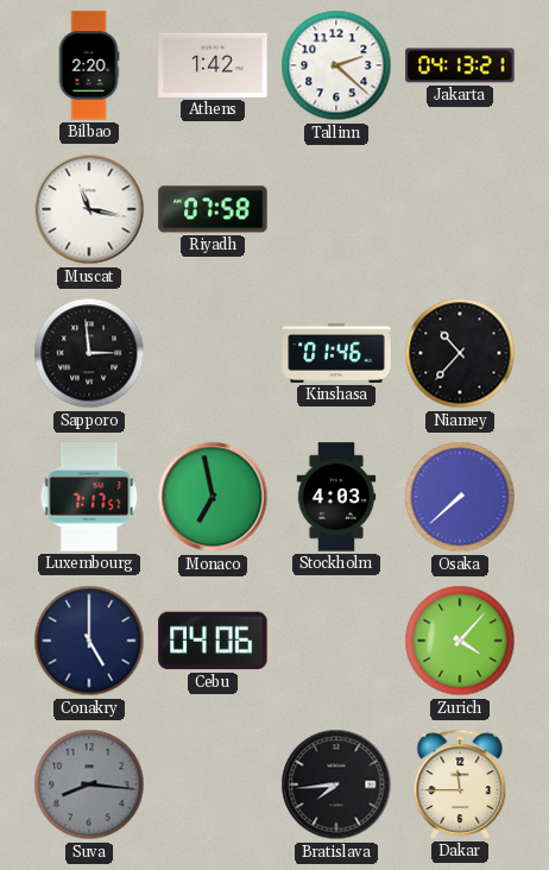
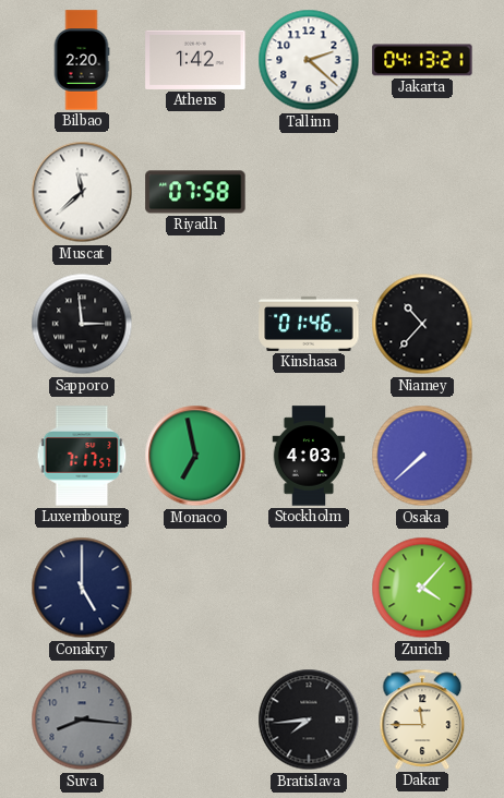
Muscat: 11:17 -> 11:38 (82, 192)
Cebu: 04:06 -> none (213, 641)
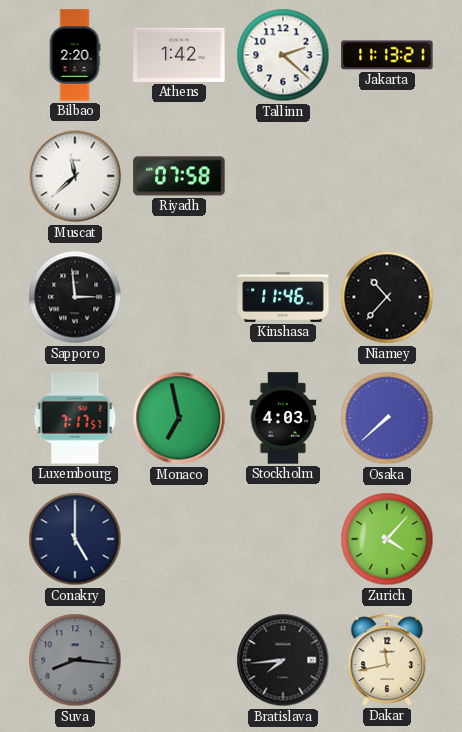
Jakarta: 04:13 -> 11:13 (387, 55)
Kinshasa: 01:46 -> 11:46 (283, 297)
Dakar: 11:45 -> 11:43 (387, 660)
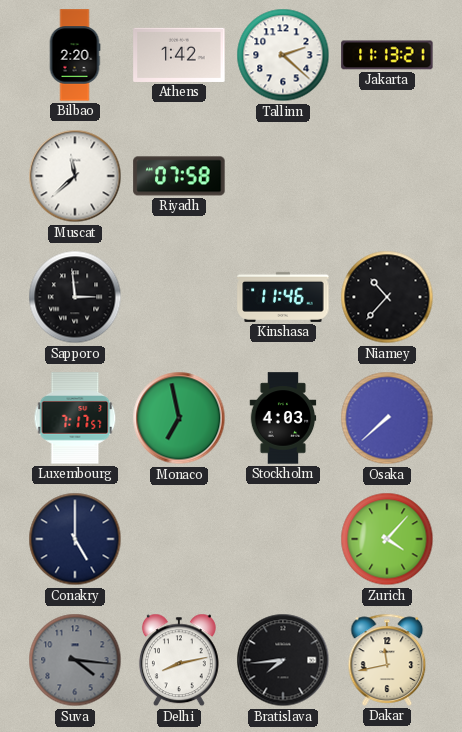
Suva: 8:16 -> 4:16 (75, 660)
Delhi: none -> 8:13 (179, 660)
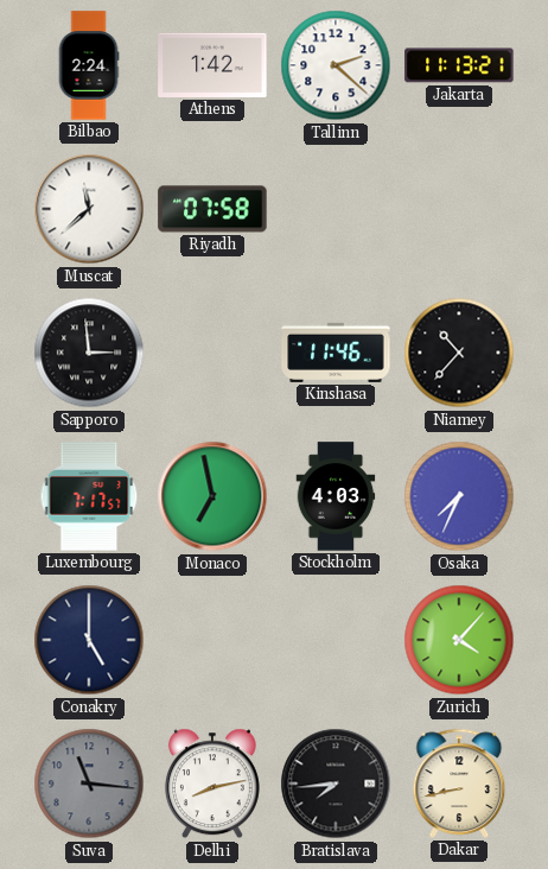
Bilbao: 2:20 -> 2:24 (89, 65)
Osaka: 7:38 -> 7:34 (459, 496)
Suva: 4:16 -> 11:16 (89, 784)
Dakar: 11:43 -> 8:43 (459, 784)
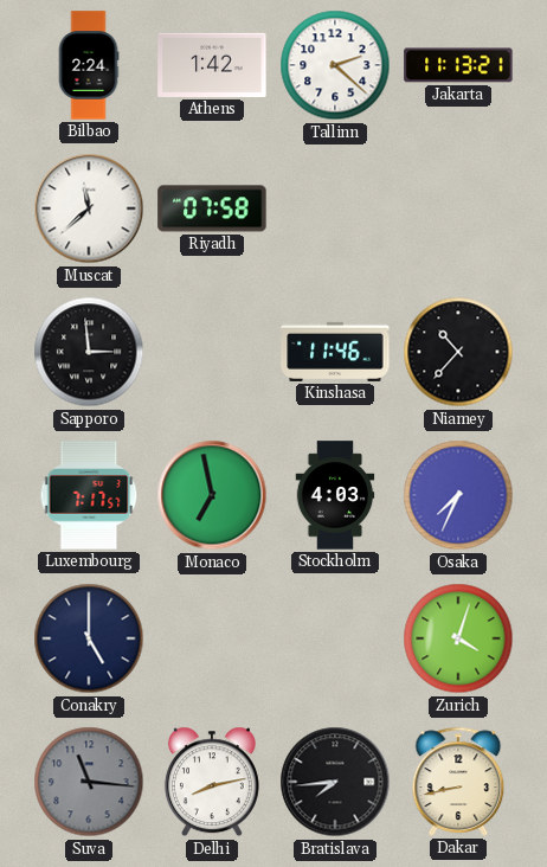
Zurich: 4:07 -> 4:03 (458, 638)
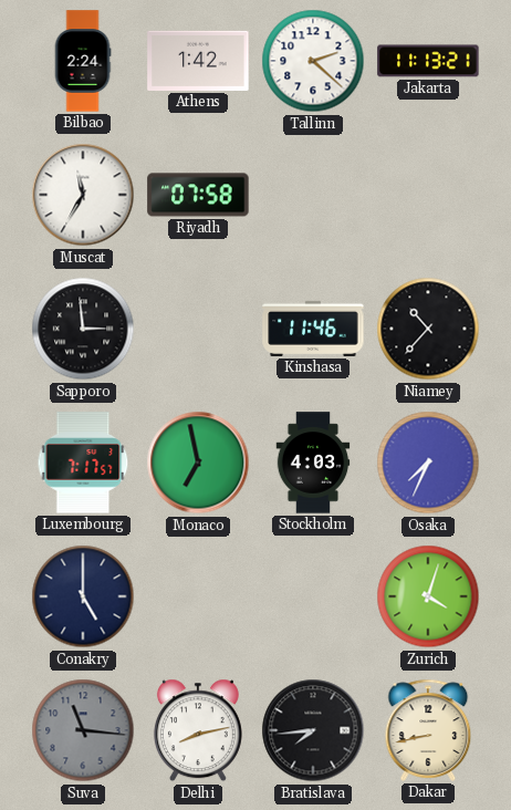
Muscat: 11:38 -> 11:35 (83, 195)
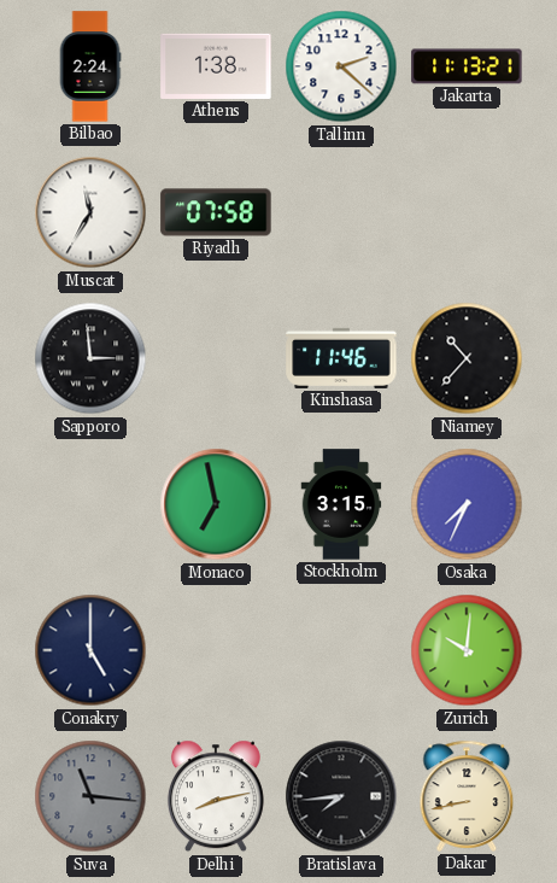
Athens: 1:42 -> 1:38 (216, 66)
Luxembourg: 7:17 -> none (83, 463)
Stockholm: 4:03 -> 3:15 (341, 504)
Zurich: 4:03 -> 10:01 (467, 650)
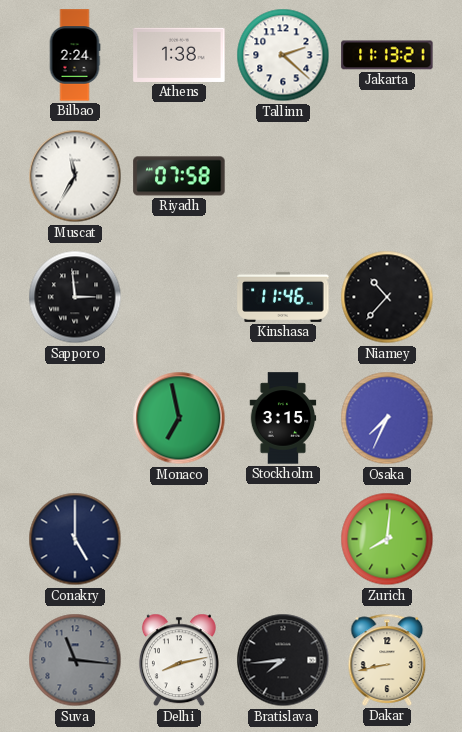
Zurich: 10:01 -> 8:01 (387, 539)
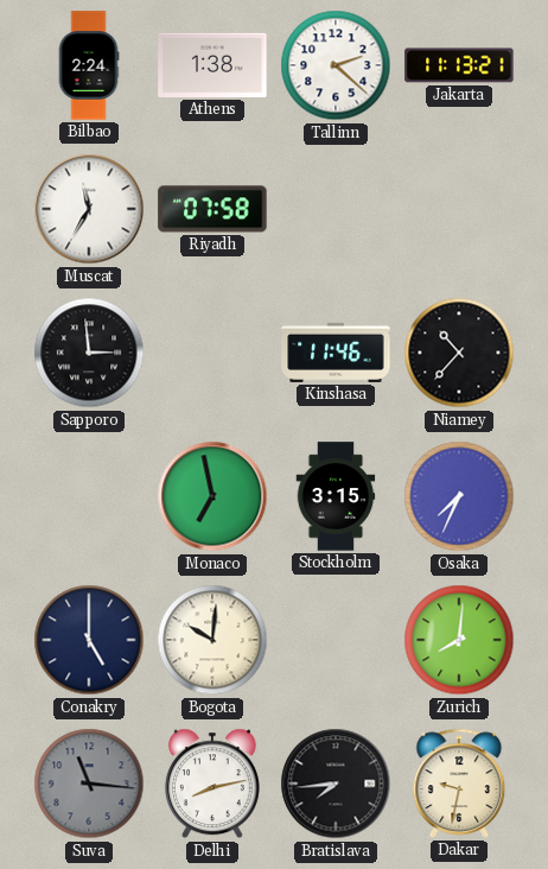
Bogota: none -> 10:01 (212, 640)
Dakar: 8:43 -> 9:32 (459, 784)
